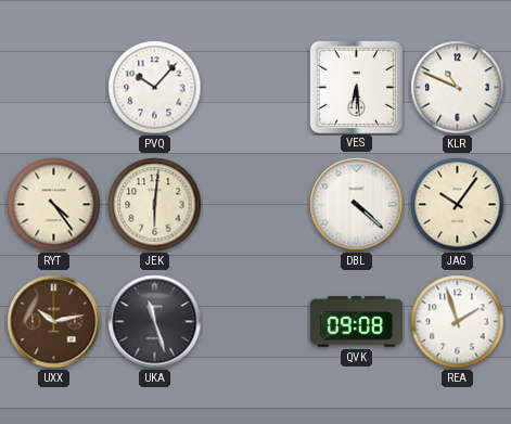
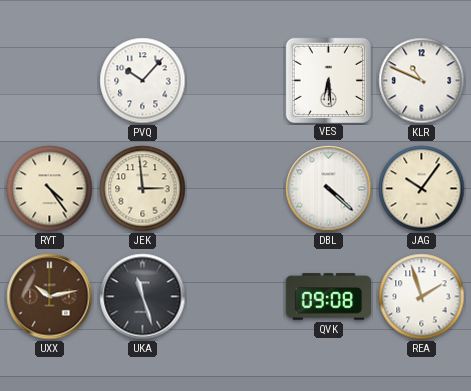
JEK: 6:01 -> 2:59 (143, 189)
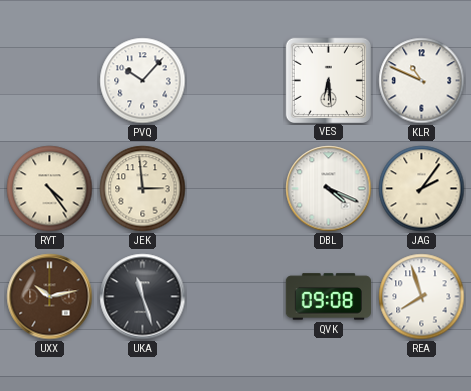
DBL: 4:22 -> 4:19 (329, 189)
JAG: 10:06 -> 2:06 (422, 189)
REA: 1:57 -> 7:57 (422, 297)
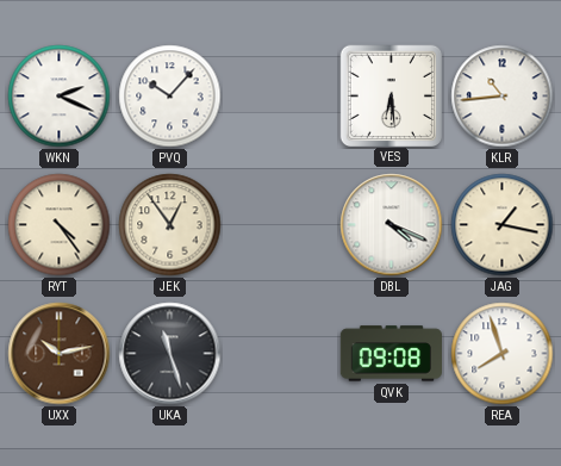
WKN: none -> 2:19 (60, 97)
KLR: 10:49 -> 10:44 (503, 97)
JEK: 2:59 -> 12:54 (170, 225)
JAG: 2:06 -> 1:17 (503, 225)
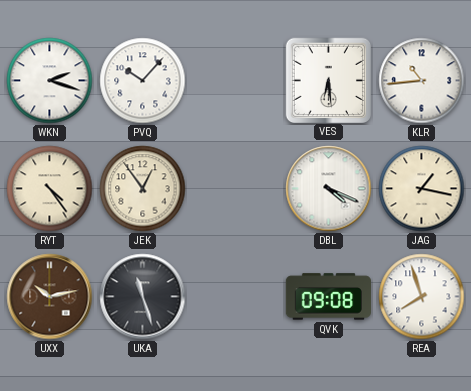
WKN: 2:19 -> 2:18 (50, 81)
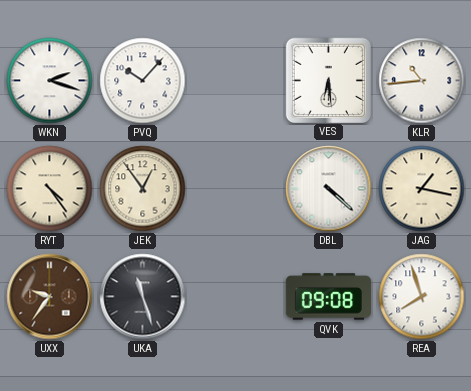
DBL: 4:19 -> 4:22 (329, 189)
UXX: 10:13 -> 9:36 (50, 297)
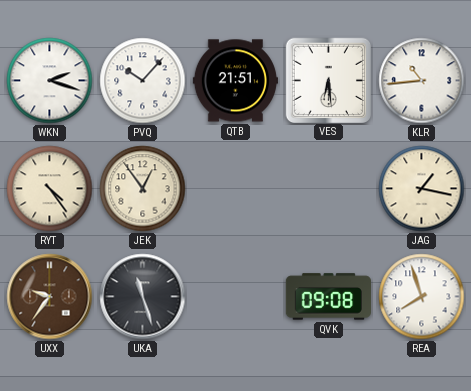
QTB: none -> 21:51 (235, 81)
DBL: 4:22 -> none (329, 189)
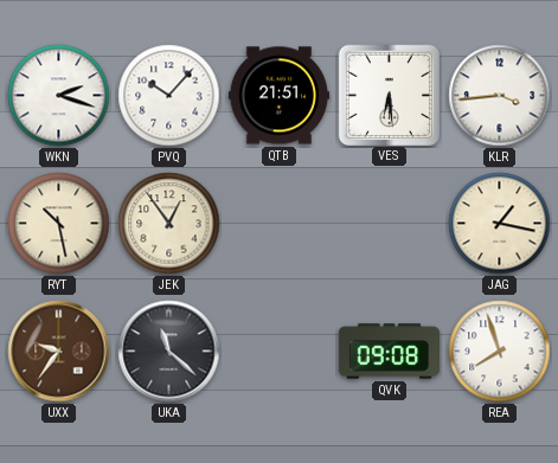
KLR: 10:44 -> 3:44 (500, 96)
RYT: 4:24 -> 10:28 (59, 224)
UKA: 11:27 -> 11:22 (169, 352)
